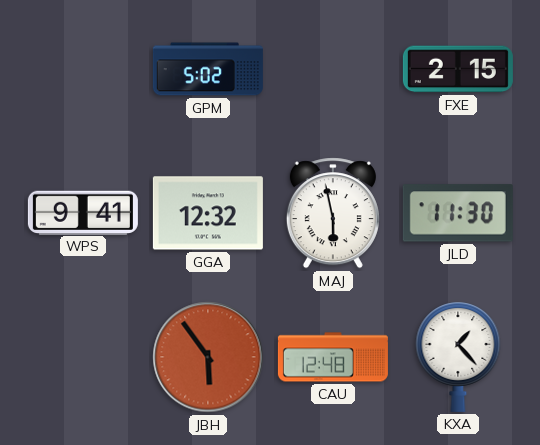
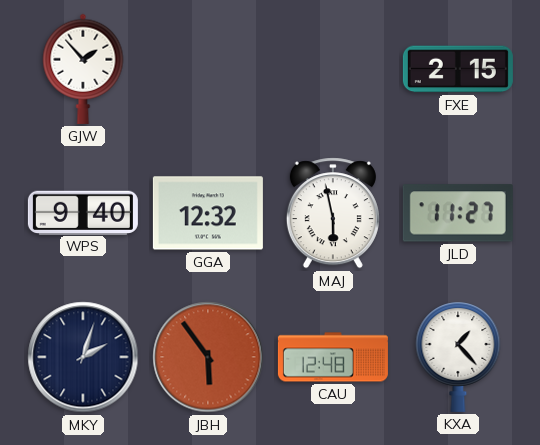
GJW: none -> 1:53 (83, 69)
GPM: 5:02 -> none (208, 69)
WPS: 9:41 -> 9:40 (83, 212)
JLD: 11:30 -> 11:27 (458, 213)
MKY: none -> 2:03 (83, 357)
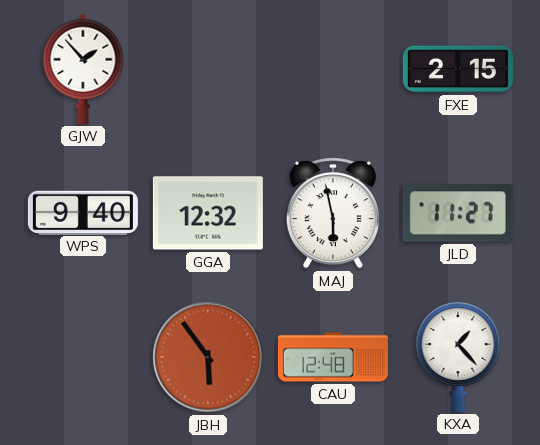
MKY: 2:03 -> none (83, 357)
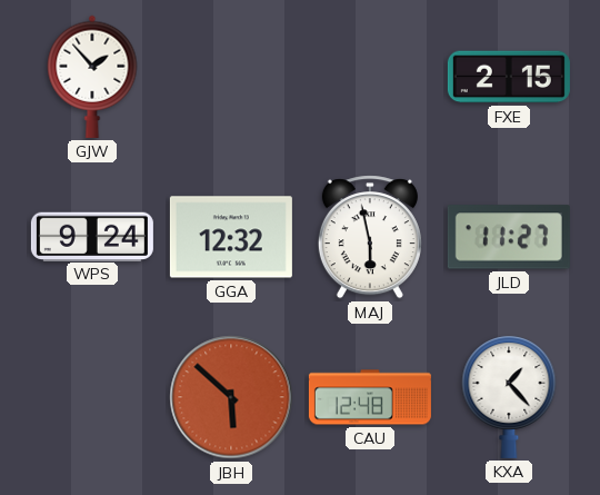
WPS: 9:40 -> 9:24 (92, 236)
JBH: 5:54 -> 5:52 (231, 397)
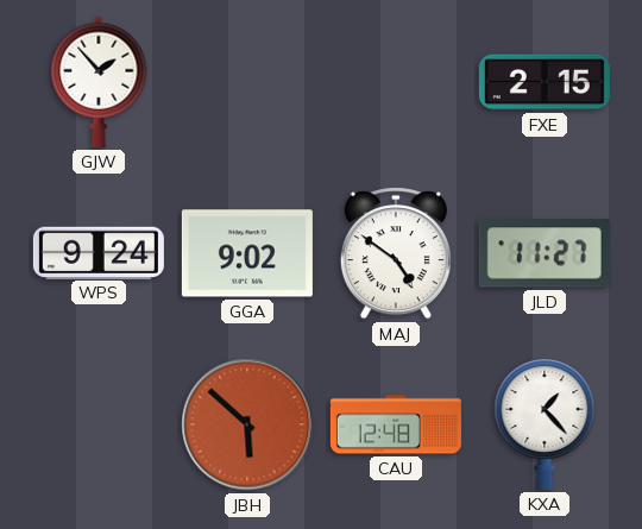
GGA: 12:32 -> 9:02 (247, 253)
MAJ: 5:58 -> 4:51 (396, 253)
